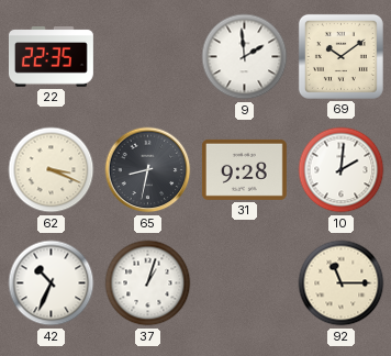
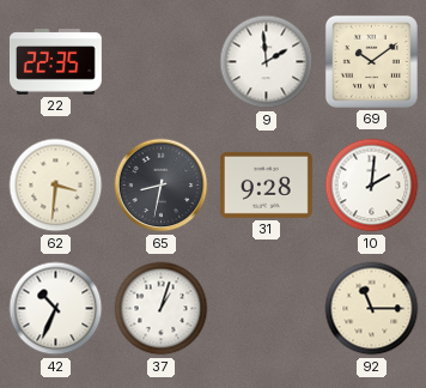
62: 3:19 -> 3:31 (56, 186)
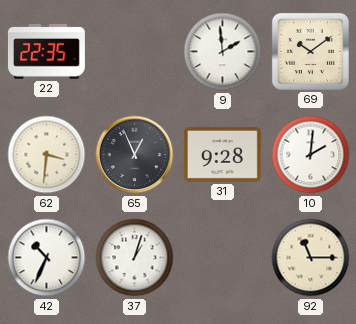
65: 8:32 -> 12:56 (135, 155)
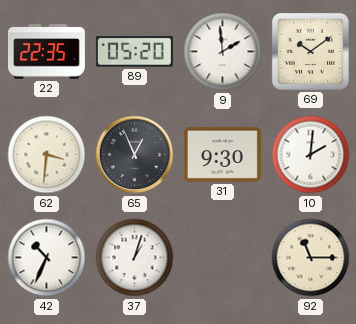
89: none -> 05:20 (134, 52)
31: 9:28 -> 9:30 (222, 154)
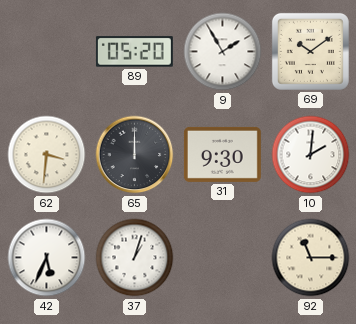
22: 22:35 -> none (46, 52)
9: 1:59 -> 1:55 (223, 52)
65: 12:56 -> 12:00 (135, 155)
42: 10:34 -> 5:34 (47, 258)
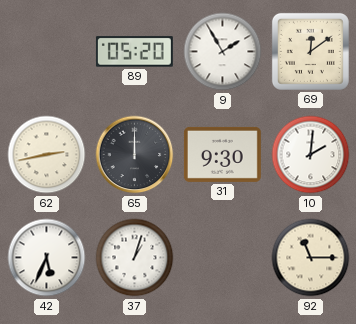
69: 10:09 -> 12:09 (310, 51)
62: 3:31 -> 2:43 (47, 155)
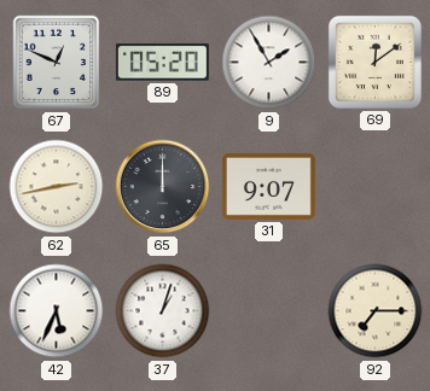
67: none -> 12:49 (57, 63)
31: 9:30 -> 9:07 (268, 186)
10: 2:01 -> none (311, 155)
92: 11:15 -> 7:15 (376, 311)
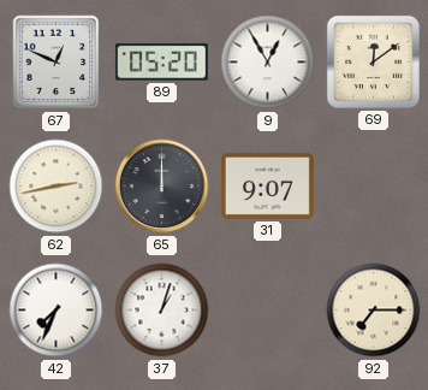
9: 1:55 -> 12:55 (268, 63)
42: 5:34 -> 7:34 (57, 311)
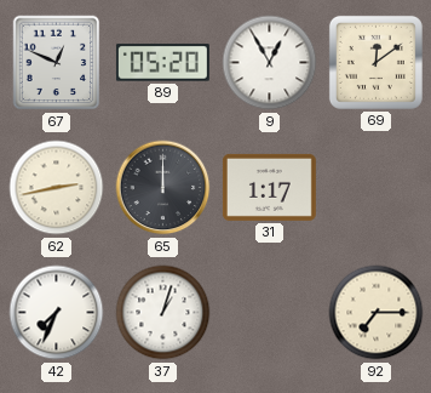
31: 9:07 -> 1:17 (269, 187)
